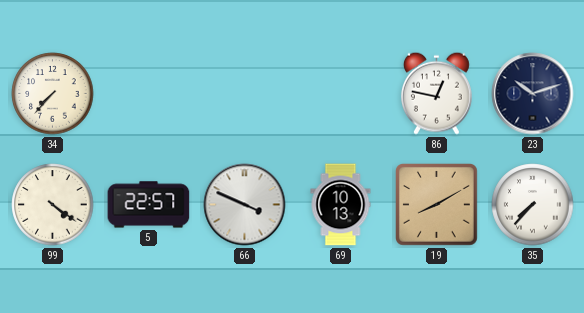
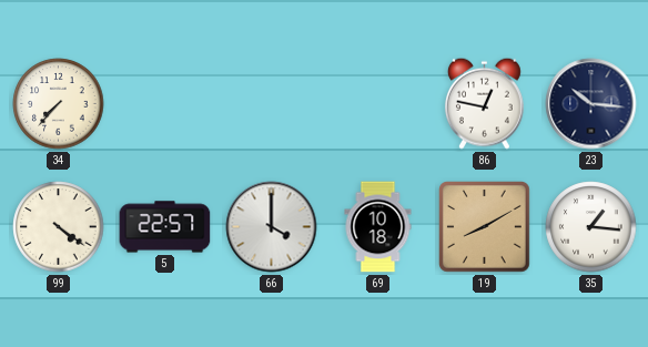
23: 10:12 -> 10:16 (591, 104)
66: 3:49 -> 4:00 (272, 227)
69: 10:13 -> 10:18 (378, 227)
35: 7:37 -> 1:16 (591, 227)
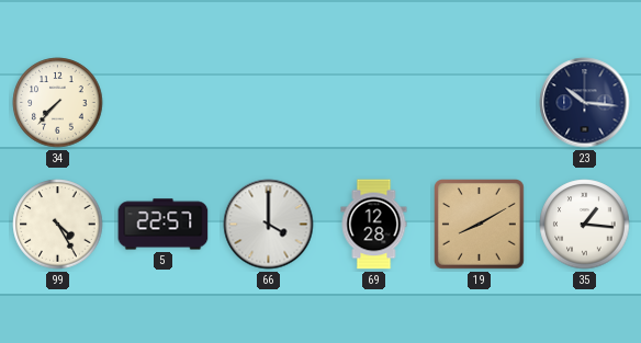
86: 12:47 -> none (484, 103)
99: 4:21 -> 4:25 (58, 225)
69: 10:18 -> 12:28 (374, 225)
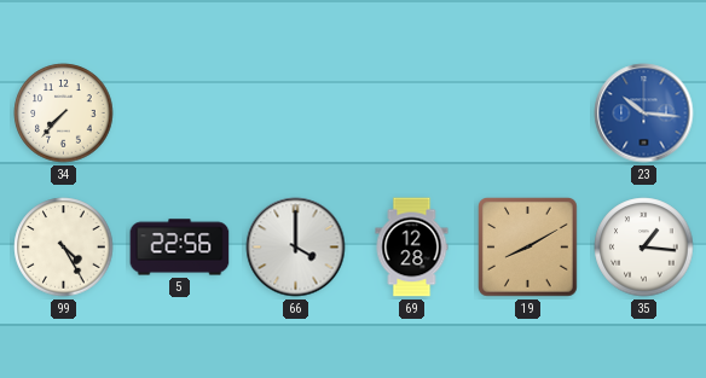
23 dial: navy -> blue (644, 114)
5: 22:57 -> 22:56 (180, 248)
